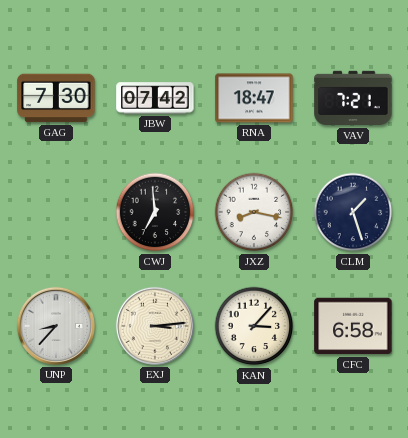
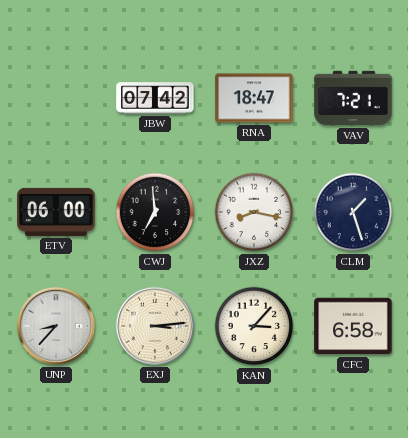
GAG: 7:30 -> none (56, 98)
ETV: none -> 06:00 (56, 212)
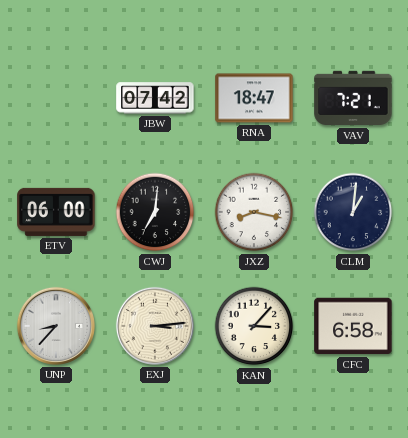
CWJ: 6:59 -> 7:01 (155, 212)
CLM: 1:27 -> 1:01 (353, 212)
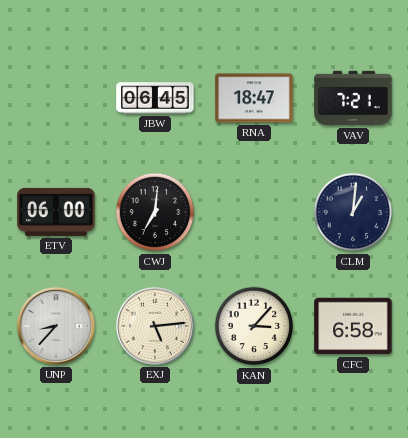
JBW: 07:42 -> 06:45 (155, 98)
JXZ: 8:17 -> none (254, 212)
EXJ: 3:14 -> 5:14 (155, 326)
